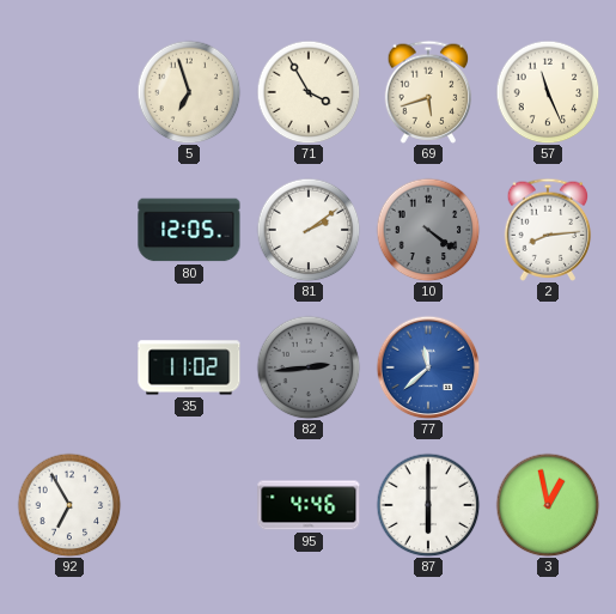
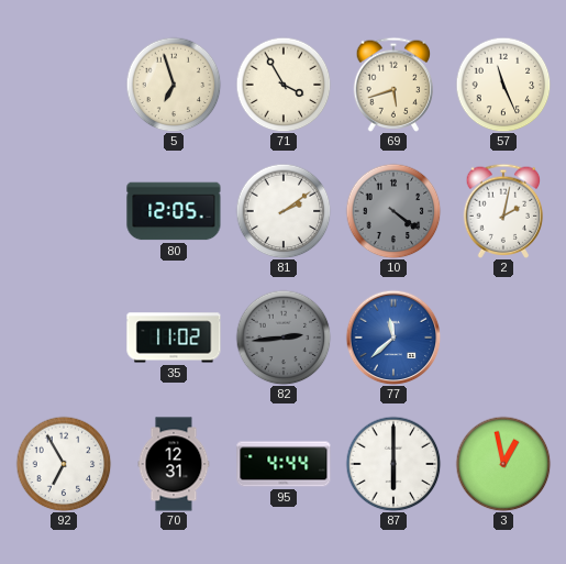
2: 8:14 -> 2:02 (503, 211)
70: none -> 12:31 (174, 464)
95: 4:46 -> 4:44 (284, 464)
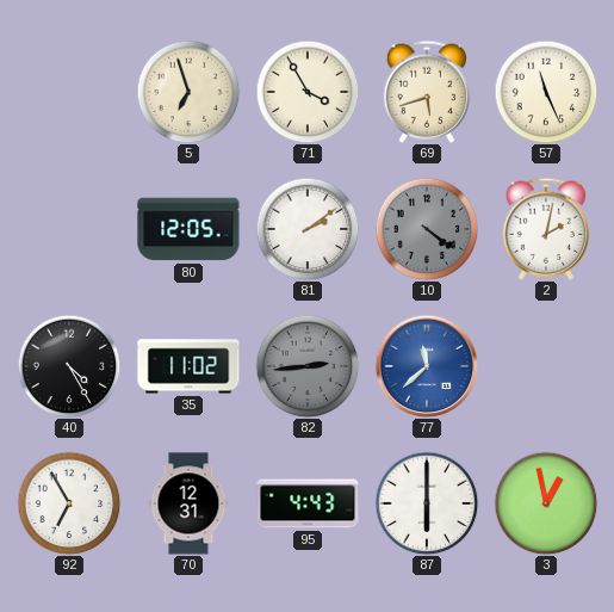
40: none -> 4:25 (69, 366)
95: 4:44 -> 4:43 (308, 503)
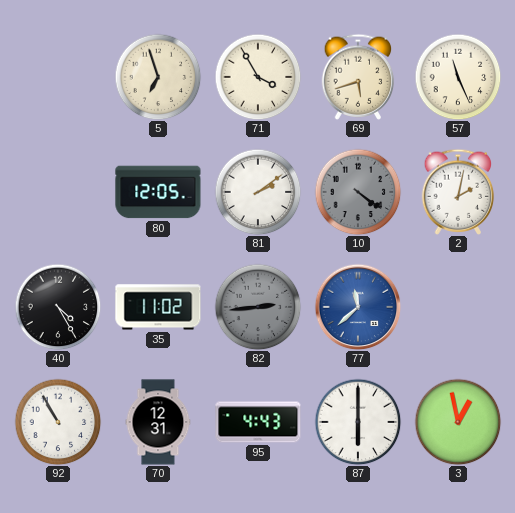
92: 6:55 -> 10:55 (58, 422)
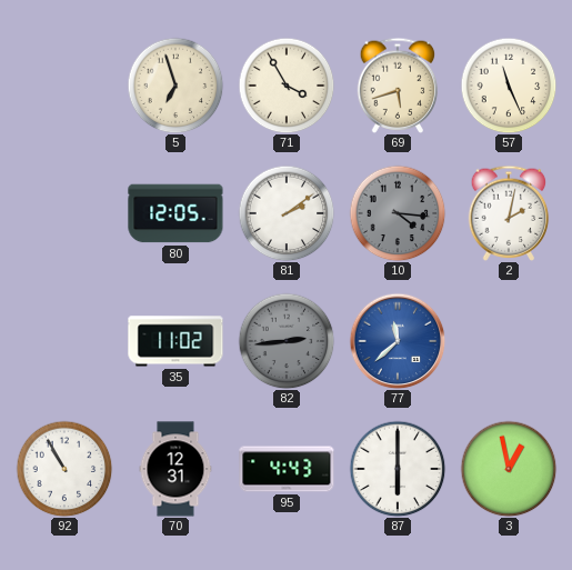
10: 4:21 -> 4:16 (398, 213)
40: 4:25 -> none (58, 307)
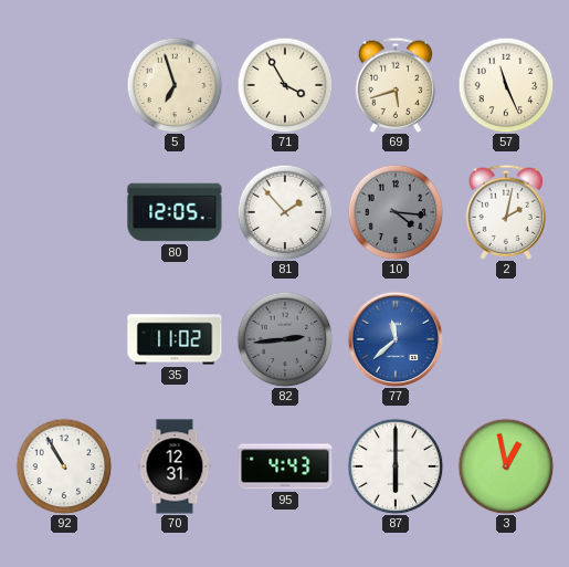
81: 2:09 -> 1:53 (285, 212)
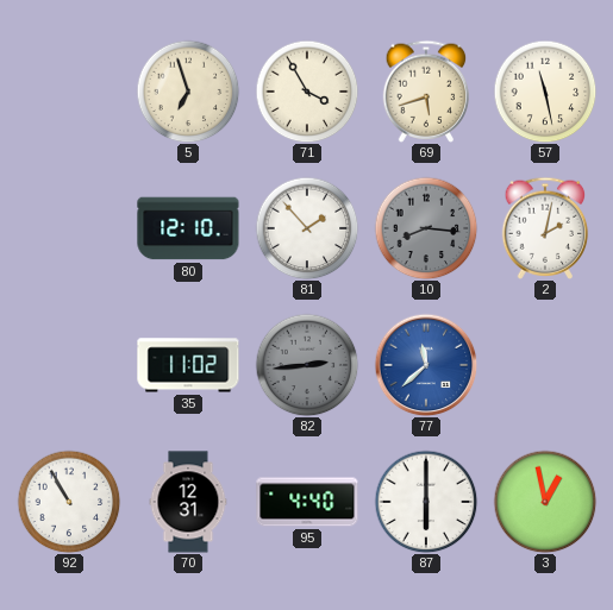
57: 11:26 -> 11:28 (545, 92)
80: 12:05 -> 12:10 (188, 228)
10: 4:16 -> 8:16 (426, 228)
95: 4:43 -> 4:40 (307, 502)
